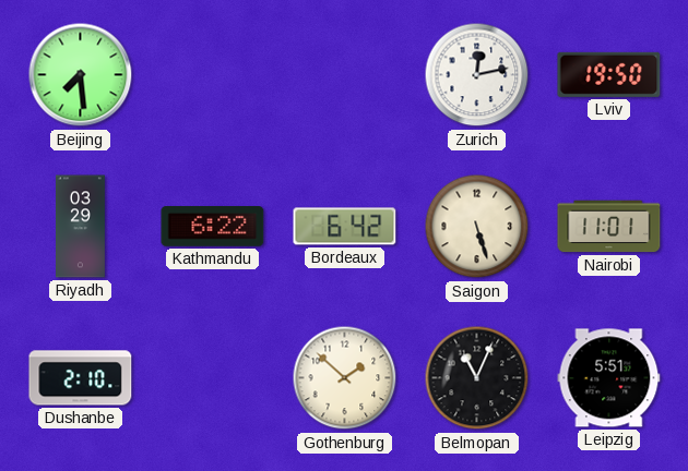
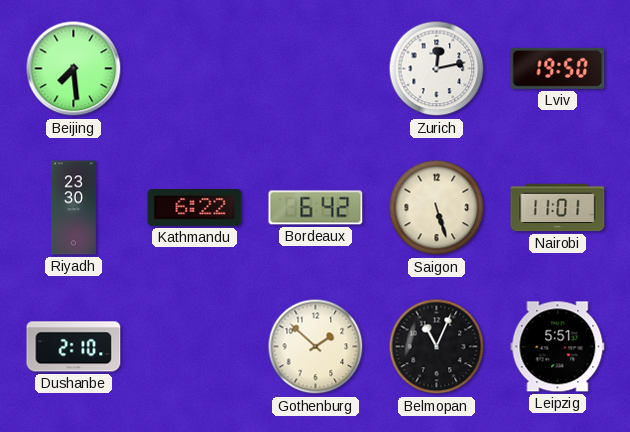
Riyadh: 03:29 -> 23:30 (74, 208)
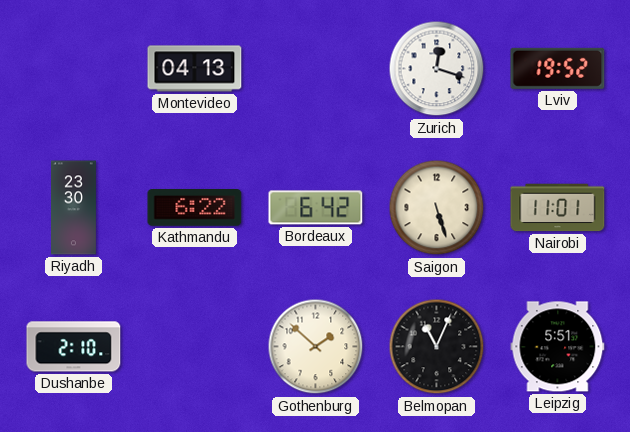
Beijing: 7:29 -> none (74, 69)
Montevideo: none -> 04:13 (195, 69)
Zurich: 12:13 -> 12:18 (437, 69)
Lviv: 19:50 -> 19:52 (558, 68)
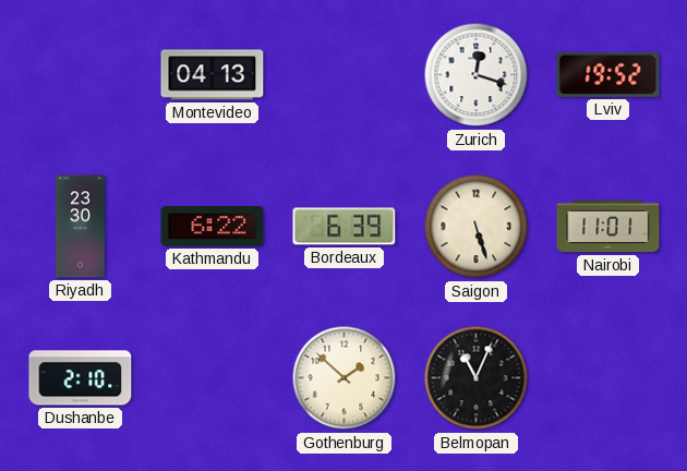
Bordeaux: 6:42 -> 6:39 (345, 227)
Leipzig: 5:51 -> none (558, 347)
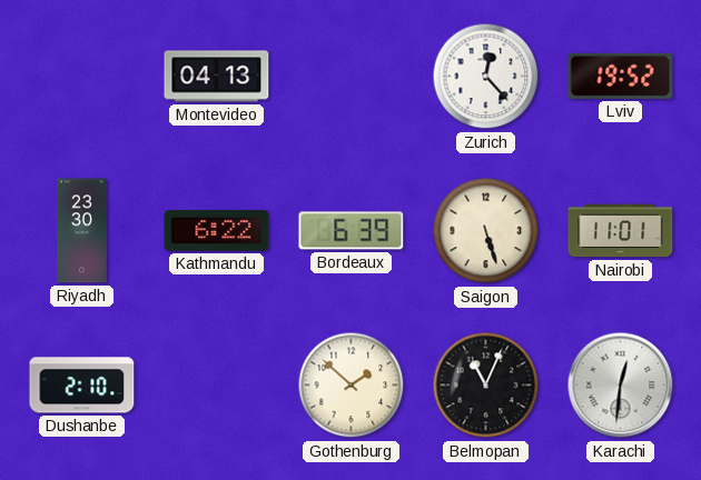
Zurich: 12:18 -> 12:23 (486, 77)
Karachi: none -> 12:31 (621, 386)
